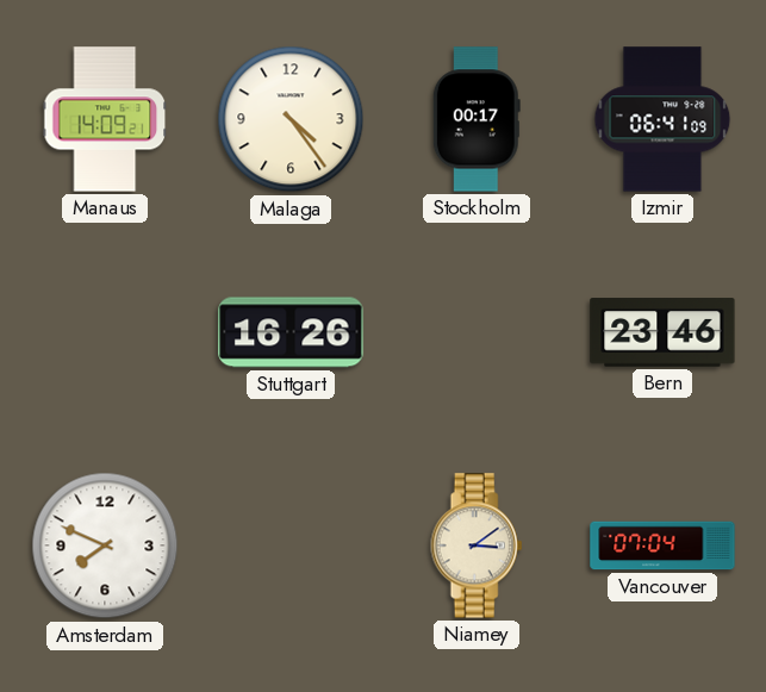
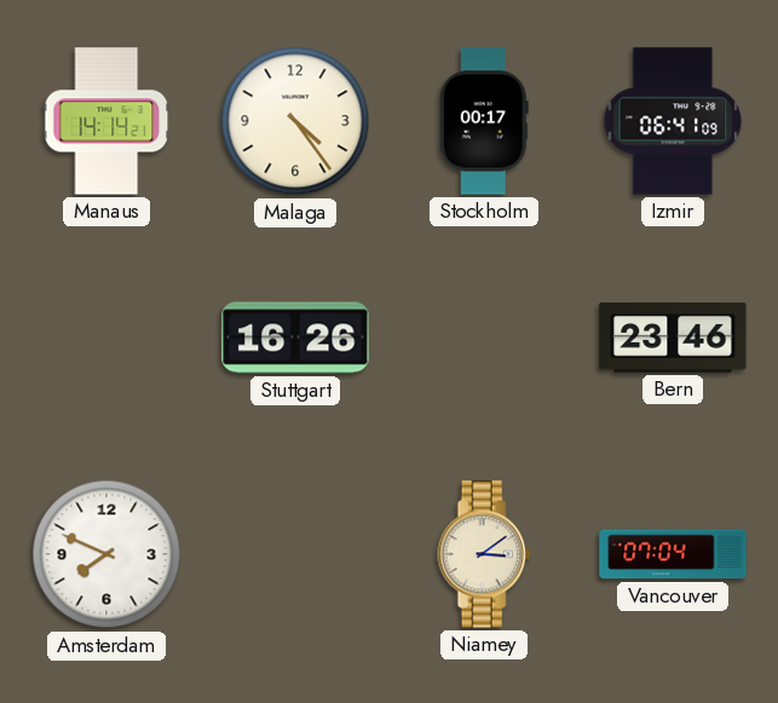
Manaus: 14:09 -> 14:14 (106, 121)
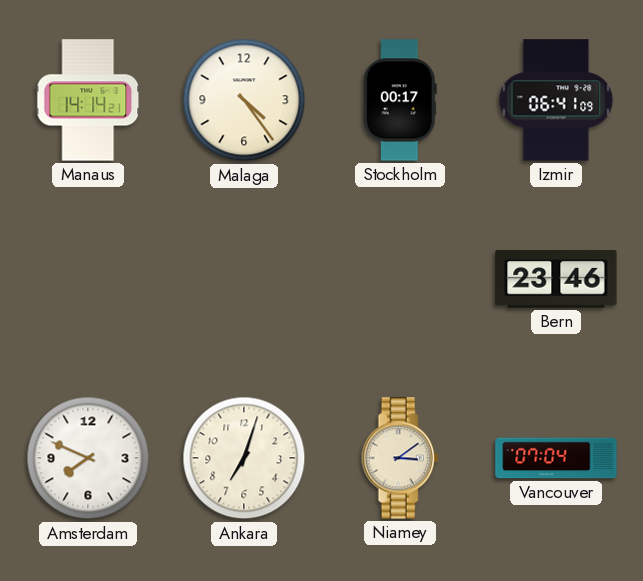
Stuttgart: 16:26 -> none (295, 338)
Ankara: none -> 7:03 (244, 458)
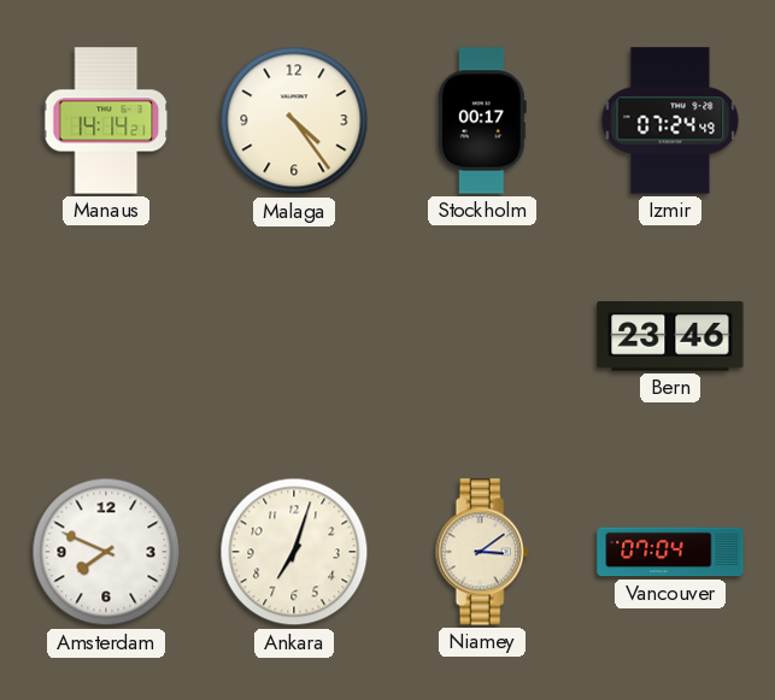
Izmir: 06:41 -> 07:24 (670, 120)
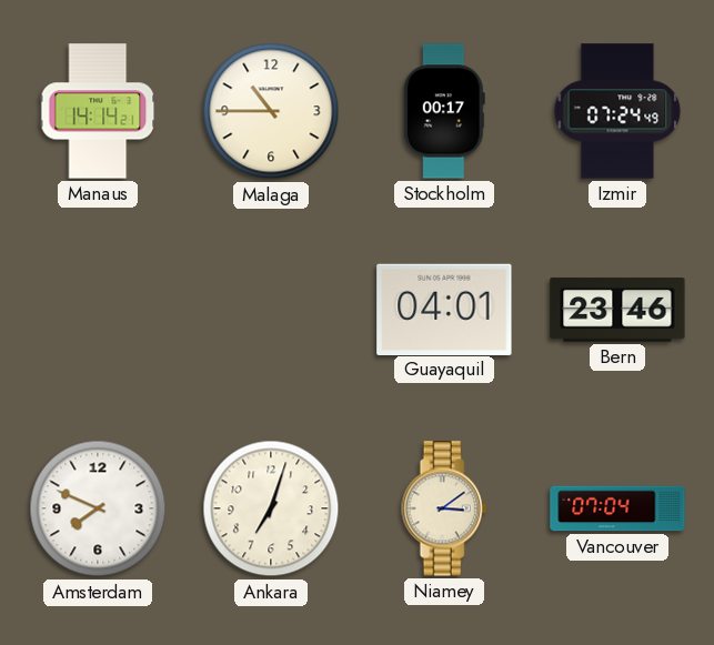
Malaga: 4:24 -> 10:45 (271, 111)
Guayaquil: none -> 04:01 (444, 309)
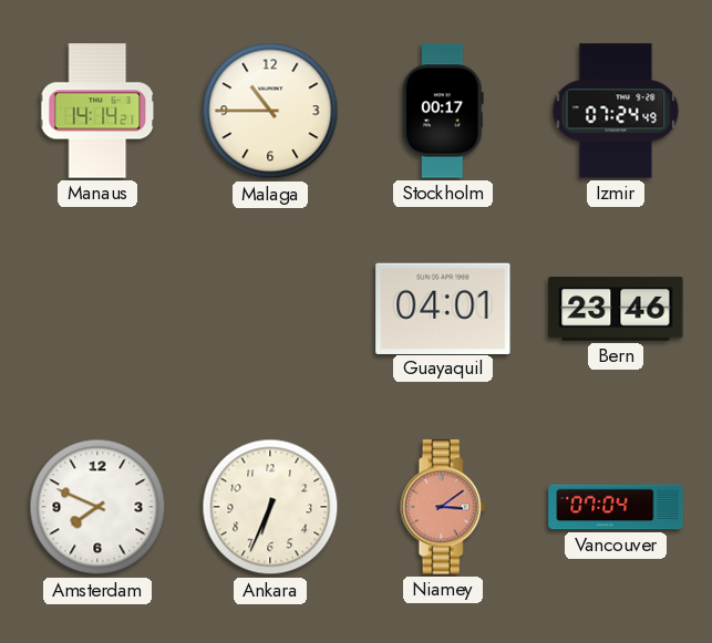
Ankara: 7:03 -> 6:34 (270, 507)
Niamey dial: cream -> salmon (443, 507)
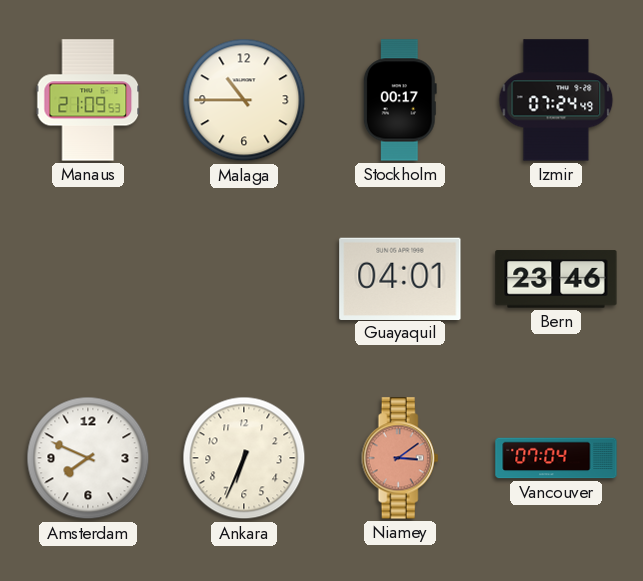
Manaus: 14:14 -> 21:09 (88, 100)
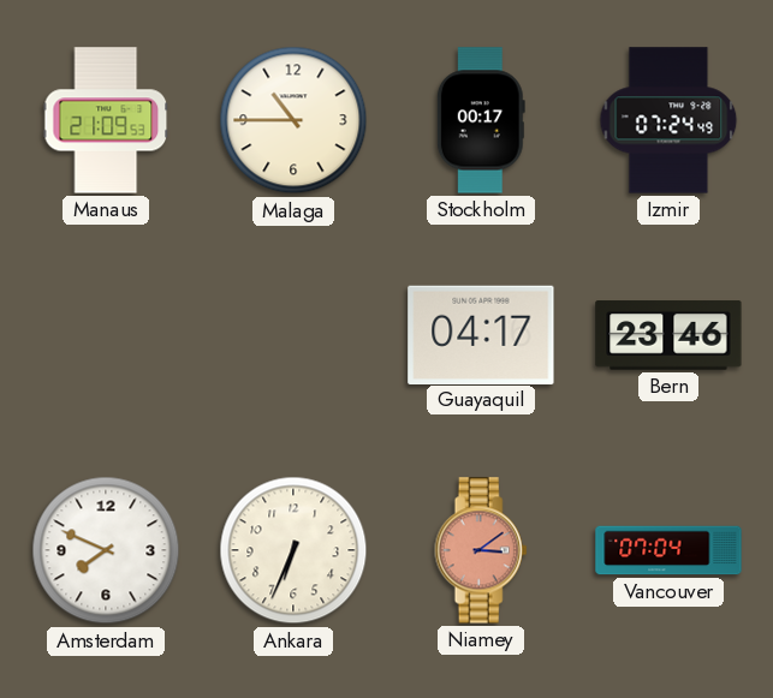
Guayaquil: 04:01 -> 04:17 (481, 334)
